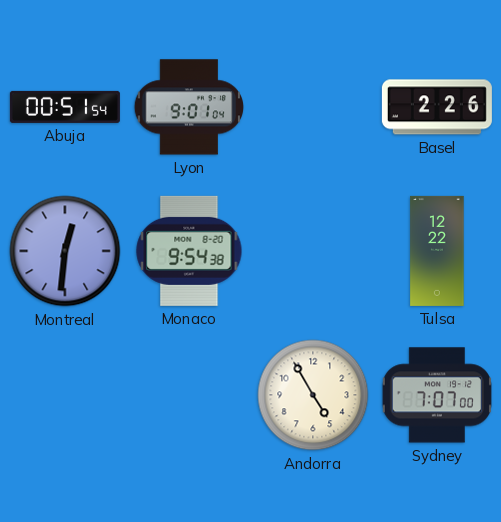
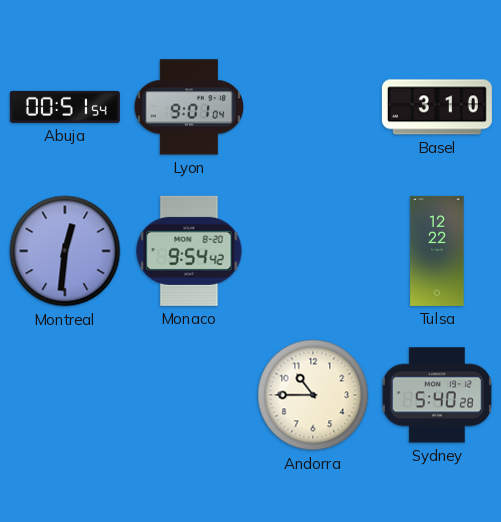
Basel: 2:26 -> 3:10 (437, 107)
Monaco: 9:54:38 -> 9:54:42 (189, 251)
Andorra: 4:55 -> 10:45 (313, 395)
Sydney: 7:07 -> 5:40 (437, 395)
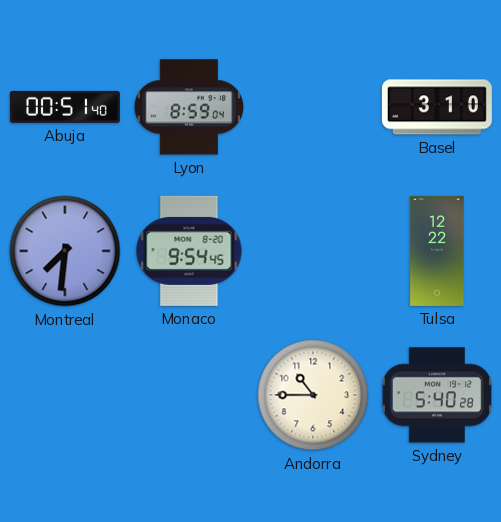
Abuja: 00:51:54 -> 00:51:40 (65, 107)
Lyon: 9:01 -> 8:59 (188, 107)
Montreal: 12:31 -> 7:31 (65, 251)
Monaco: 9:54:42 -> 9:54:45 (189, 251)
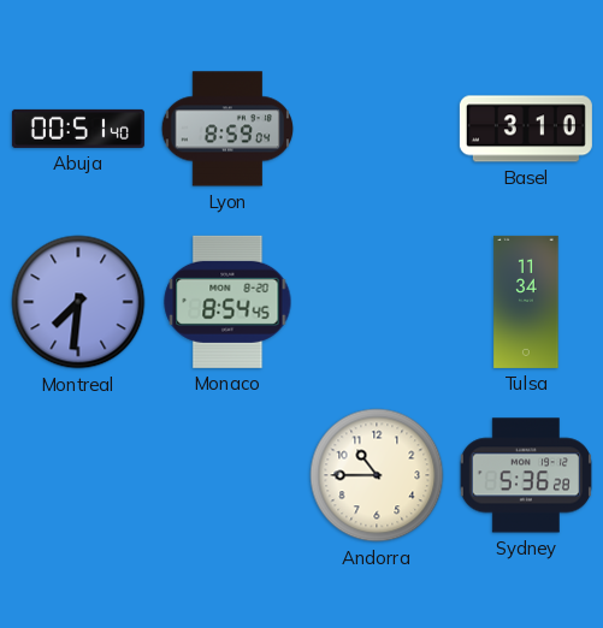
Monaco: 9:54 -> 8:54 (227, 302)
Tulsa: 12:22 -> 11:34 (526, 302)
Sydney: 5:40 -> 5:36 (526, 475)
